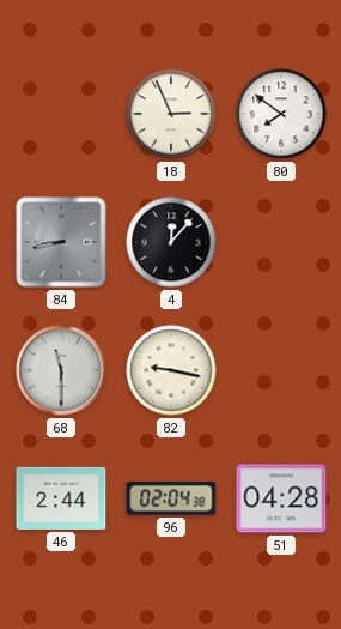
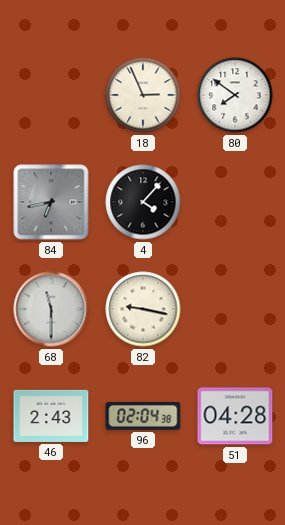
84: 8:43 -> 6:43 (51, 202)
4: 12:07 -> 4:07 (143, 202)
46: 2:44 -> 2:43 (51, 416)
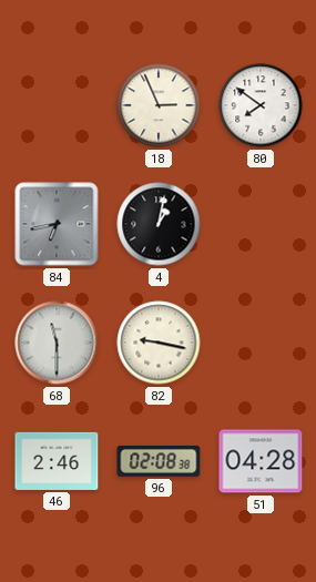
4: 4:07 -> 1:02 (159, 224)
46: 2:43 -> 2:46 (57, 461)
96: 02:04 -> 02:08 (159, 461)
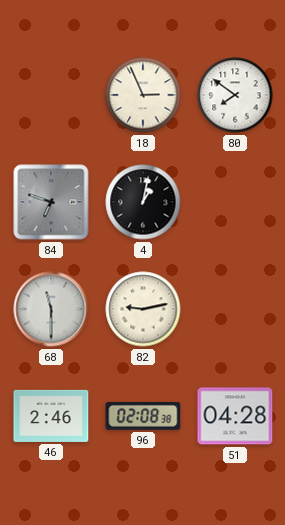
84: 6:43 -> 6:48 (51, 202)
82: 9:17 -> 9:13 (143, 309)
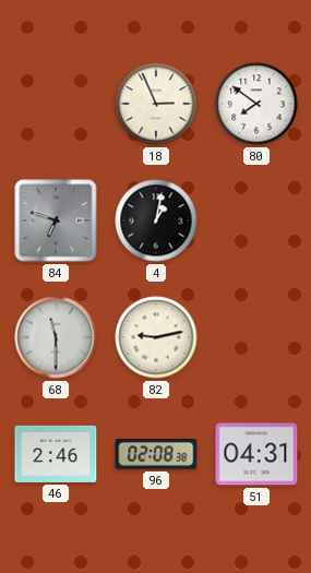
51: 04:28 -> 04:31 (256, 454)
